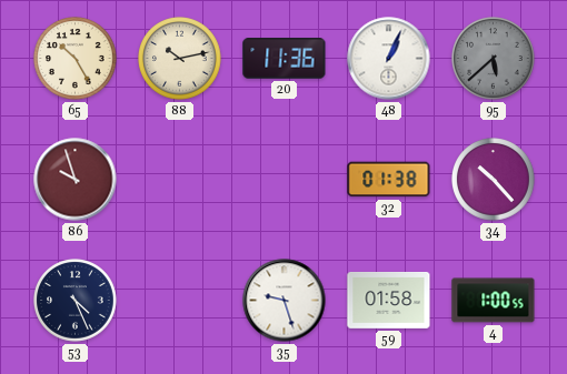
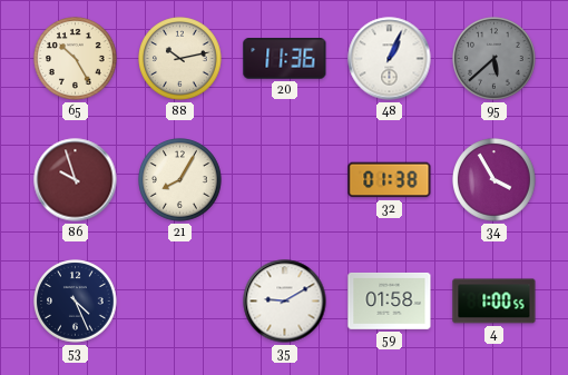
21: none -> 8:05 (180, 180)
34: 10:23 -> 3:55 (494, 180)
35: 9:27 -> 9:10 (285, 302)
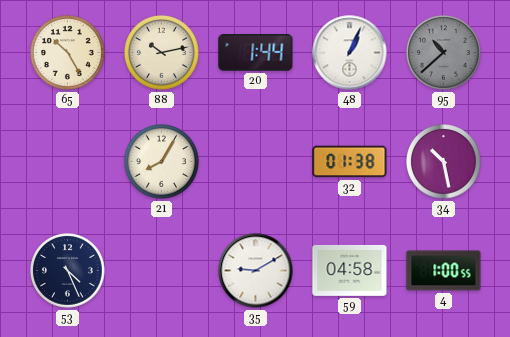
20: 11:36 -> 1:44 (256, 53)
95: 5:38 -> 10:38 (444, 53)
86: 9:57 -> none (76, 180)
34: 3:55 -> 10:28 (444, 162)
59: 01:58 -> 04:58 (350, 270)
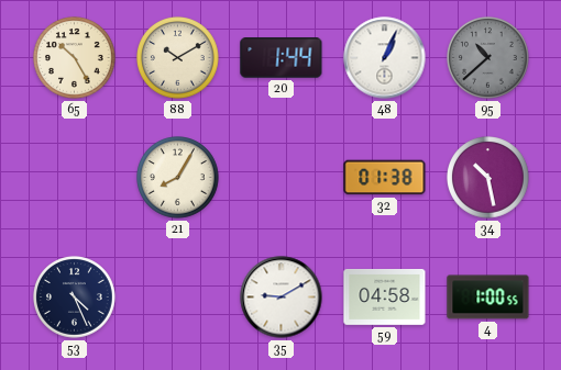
88: 10:13 -> 10:10 (178, 58)
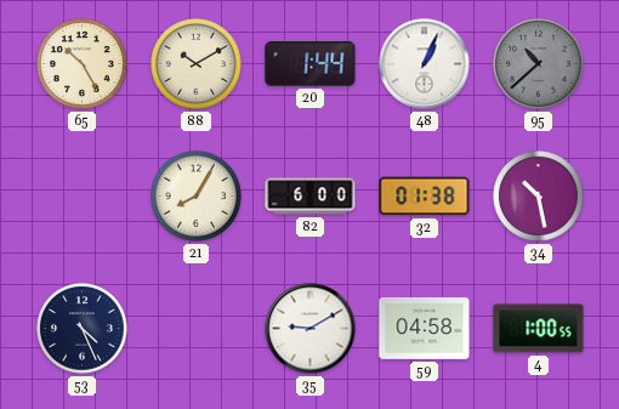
82: none -> 6:00 (311, 197)
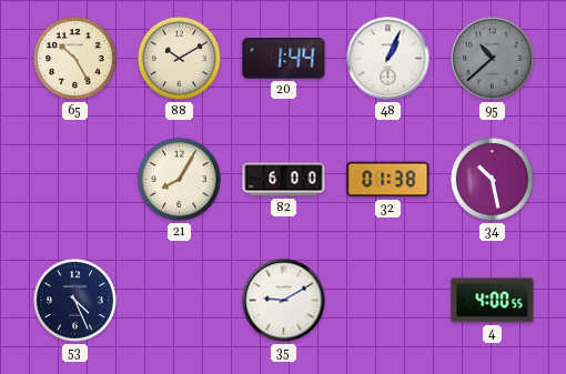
59: 04:58 -> none (425, 328)
4: 1:00 -> 4:00 (493, 301)
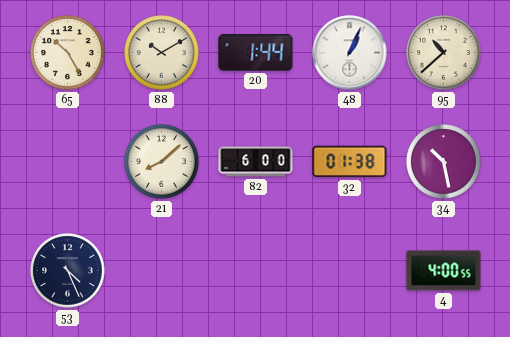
95 dial: grey -> cream (444, 53)
21: 8:05 -> 8:08 (162, 162)
35: 9:10 -> none (284, 301)
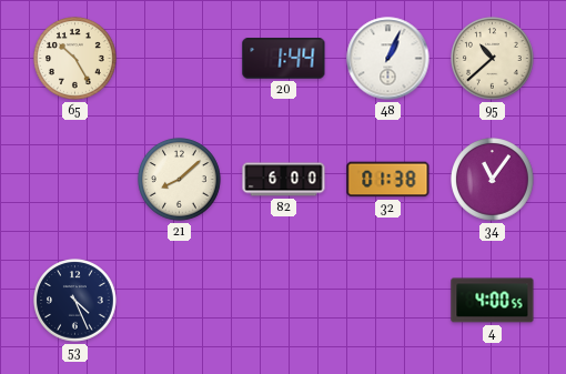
88: 10:10 -> none (162, 53)
34: 10:28 -> 11:06 (493, 180)
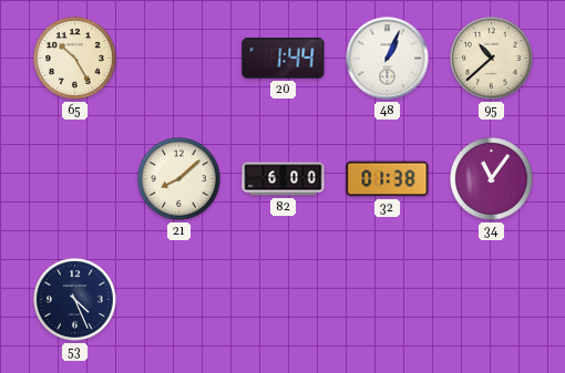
4: 4:00 -> none (493, 301)
